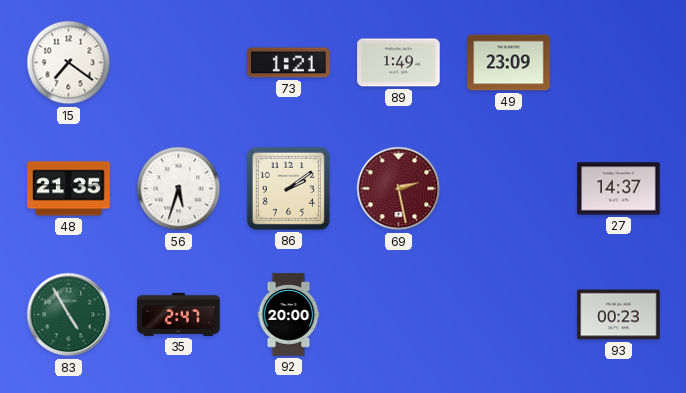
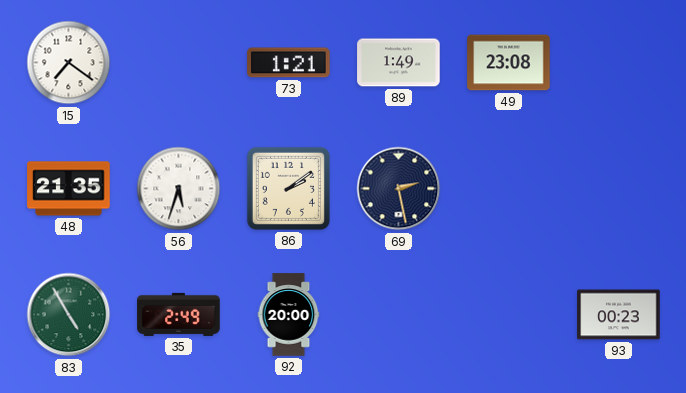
49: 23:09 -> 23:08 (509, 63)
69 dial: burgundy -> navy (399, 189)
27: 14:37 -> none (619, 189)
35: 2:47 -> 2:49 (179, 314)
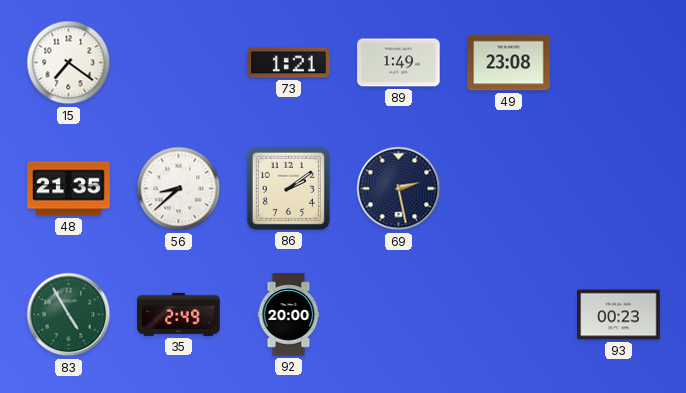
56: 5:33 -> 8:38 (179, 189)
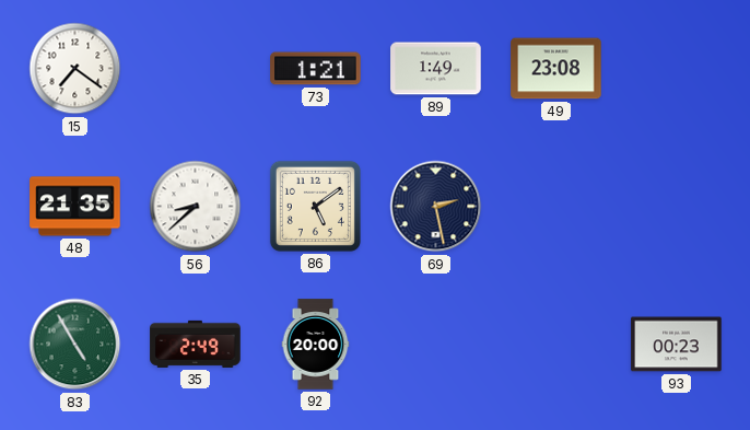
86: 2:09 -> 5:09 (315, 206)
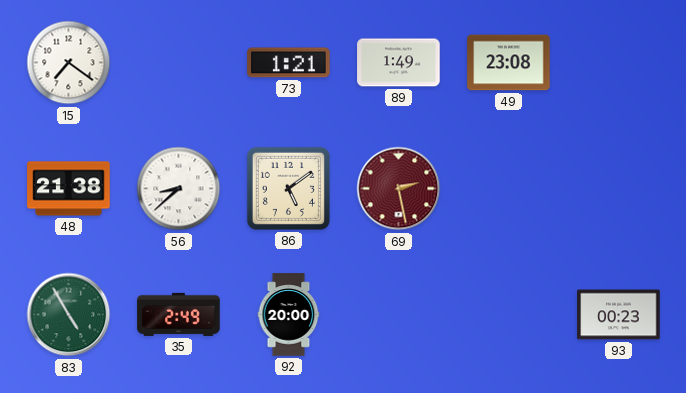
48: 21:35 -> 21:38 (69, 189)
69 dial: navy -> burgundy (399, 189)
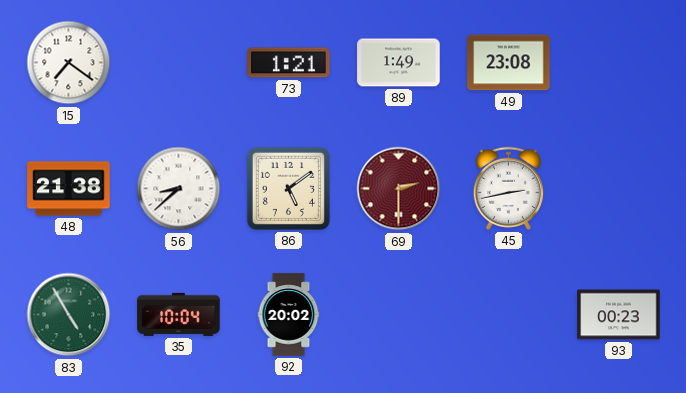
69: 2:28 -> 2:30 (399, 189)
45: none -> 2:43 (508, 188)
35: 2:49 -> 10:04 (179, 314)
92: 20:00 -> 20:02 (289, 315)
